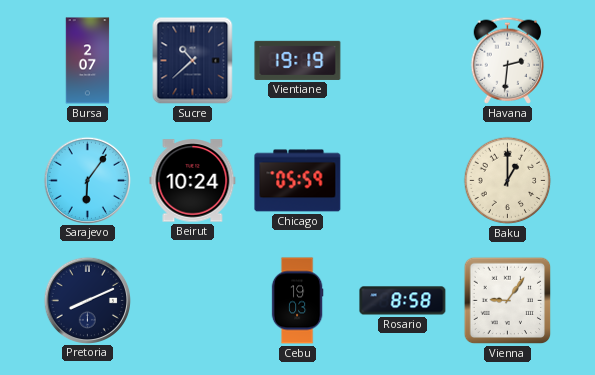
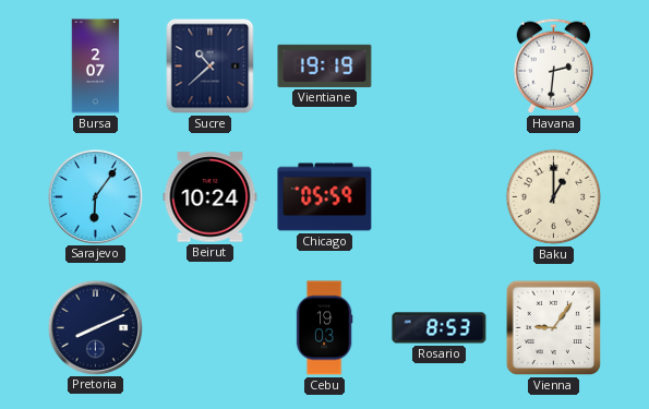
Rosario: 8:58 -> 8:53 (440, 328)
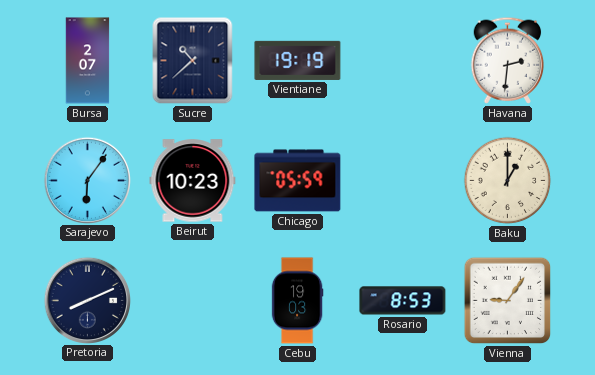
Beirut: 10:24 -> 10:23 (193, 181)
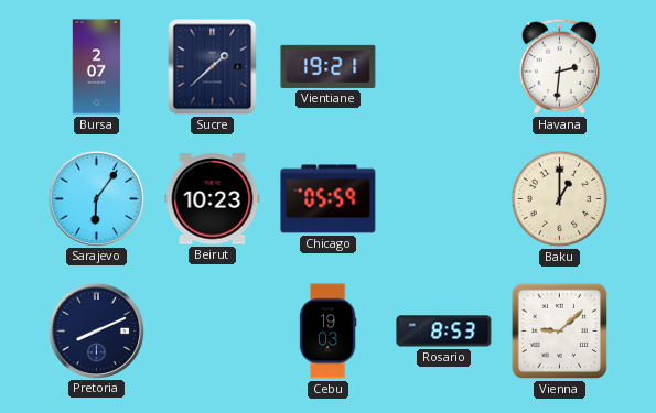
Sucre: 10:38 -> 1:38 (213, 67)
Vientiane: 19:19 -> 19:21 (329, 66)
Vienna: 9:06 -> 9:08 (560, 332)
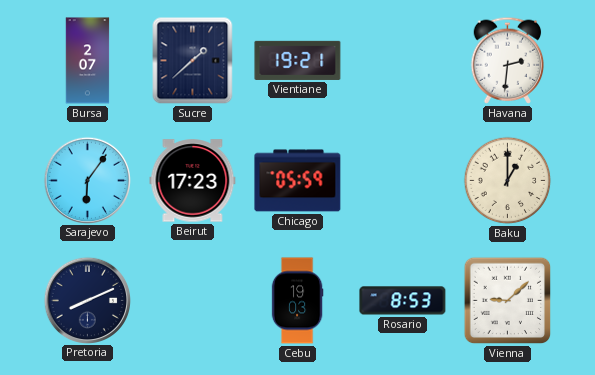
Beirut: 10:23 -> 17:23 (193, 181)
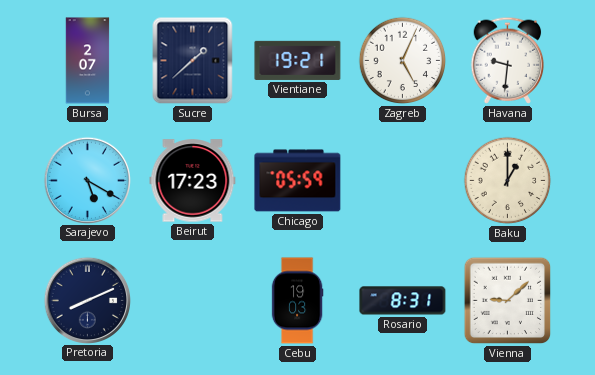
Zagreb: none -> 5:04 (403, 61)
Havana: 2:31 -> 9:31 (508, 60)
Sarajevo: 6:06 -> 5:20 (87, 180)
Rosario: 8:53 -> 8:31 (403, 301)
